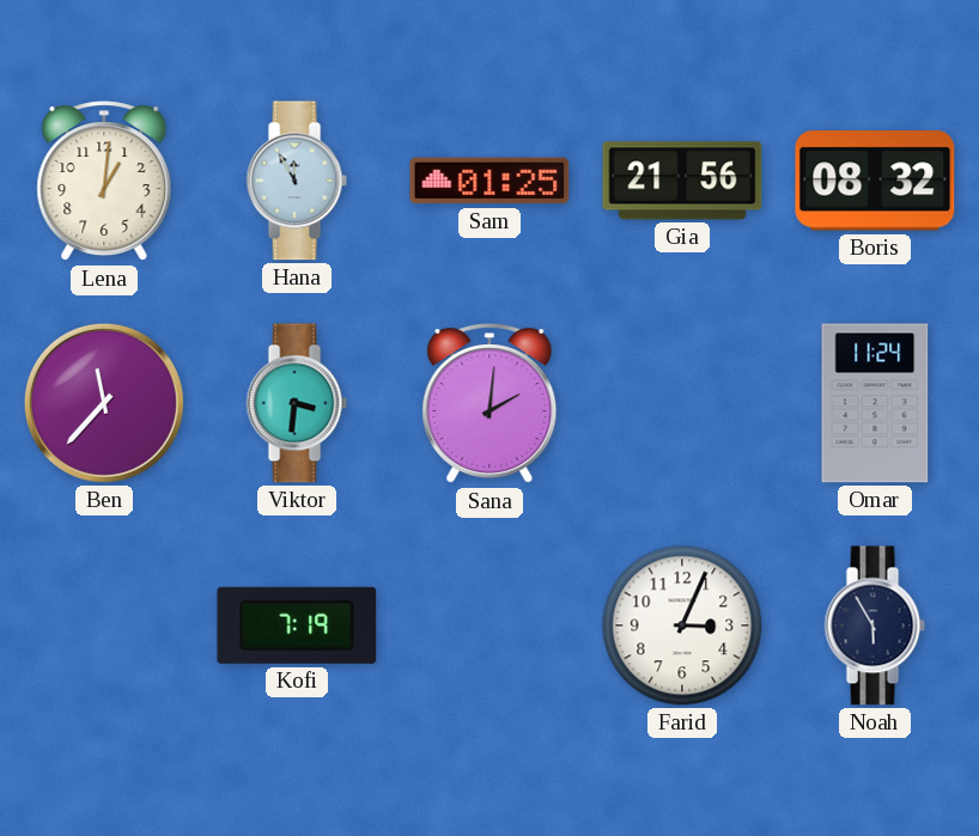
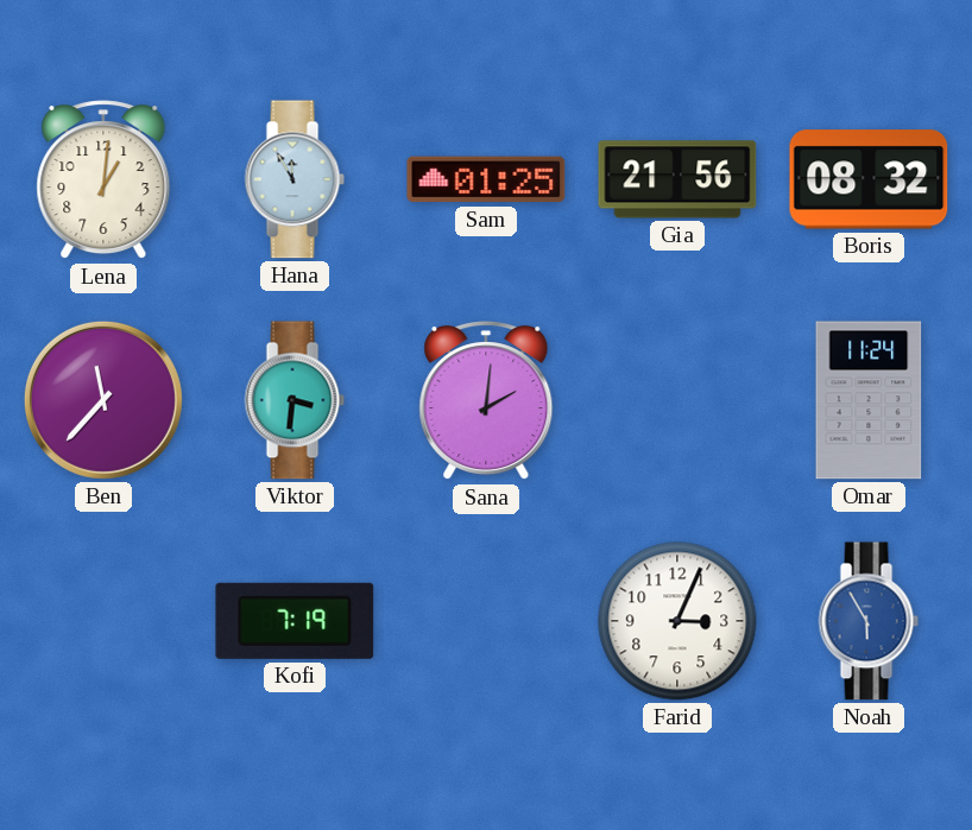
Noah dial: navy -> blue (869, 621)
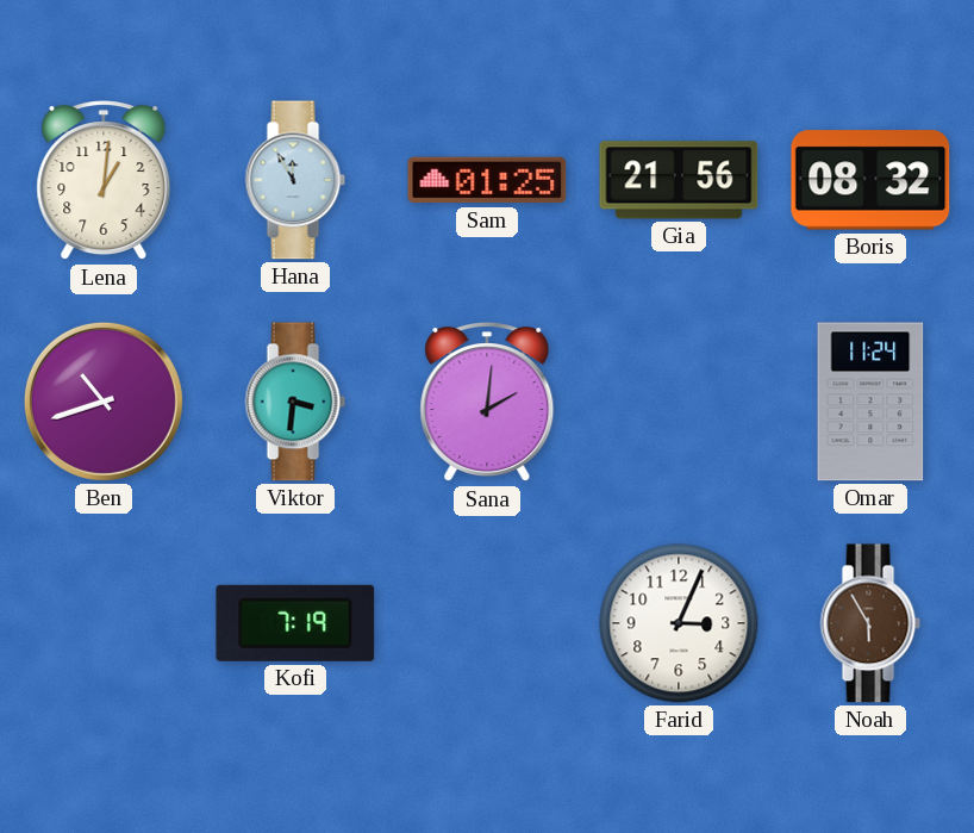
Ben: 11:37 -> 10:42 (104, 402)
Noah dial: blue -> brown (870, 623)
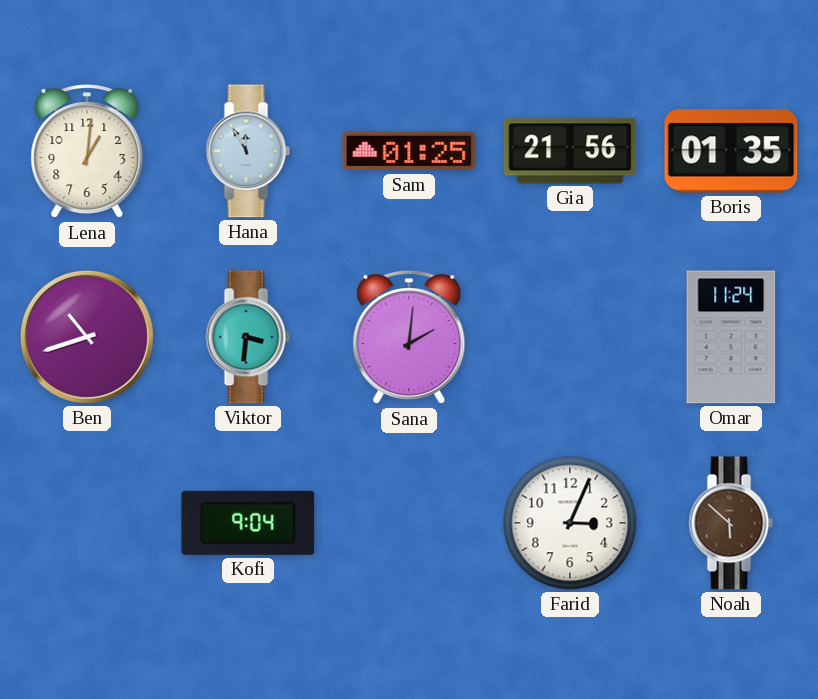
Boris: 08:32 -> 01:35 (731, 151)
Kofi: 7:19 -> 9:04 (248, 523)
Noah: 5:55 -> 5:52 (731, 523)
